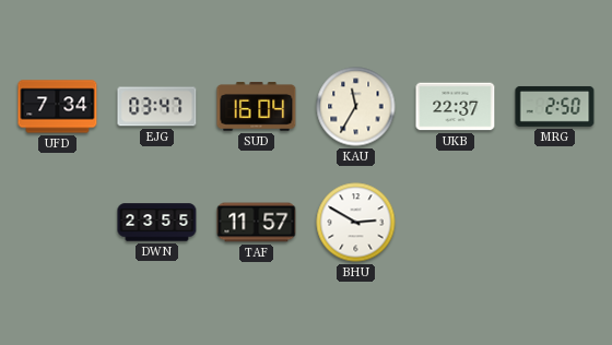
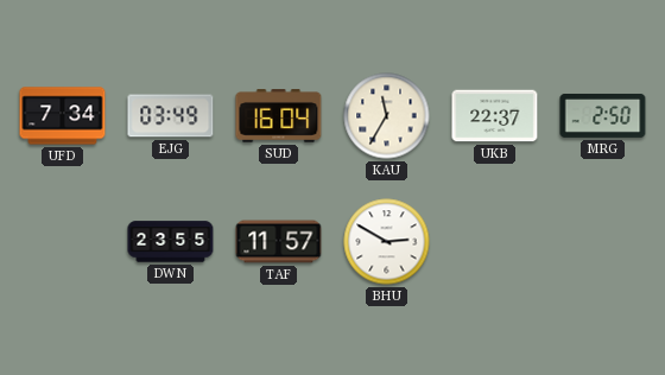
EJG: 03:47 -> 03:49 (171, 116)
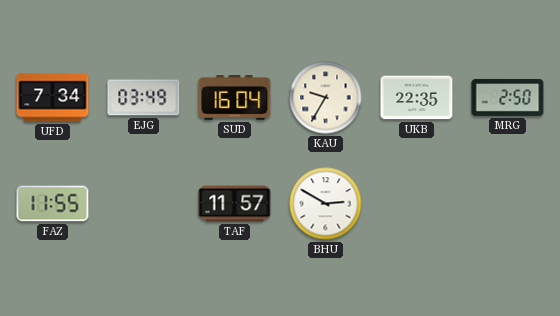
KAU: 11:35 -> 9:35 (326, 98)
UKB: 22:37 -> 22:35 (417, 98)
FAZ: none -> 11:55 (53, 204)
DWN: 23:55 -> none (171, 242)
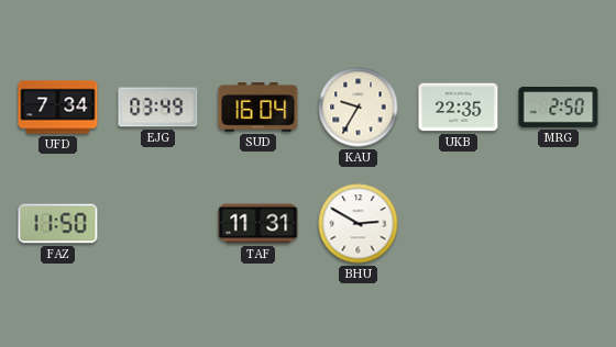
FAZ: 11:55 -> 11:50 (58, 224)
TAF: 11:57 -> 11:31 (258, 224)
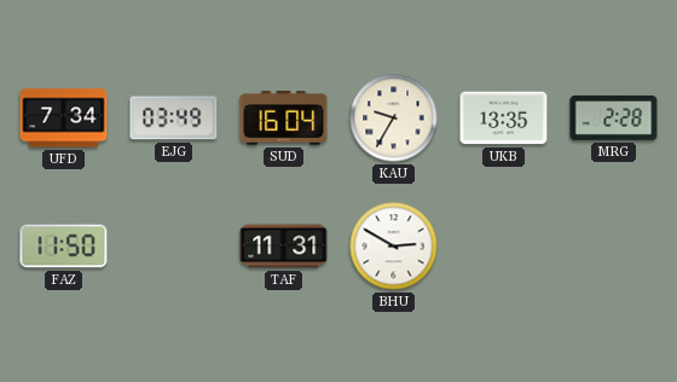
UKB: 22:35 -> 13:35 (504, 118)
MRG: 2:50 -> 2:28 (614, 117)
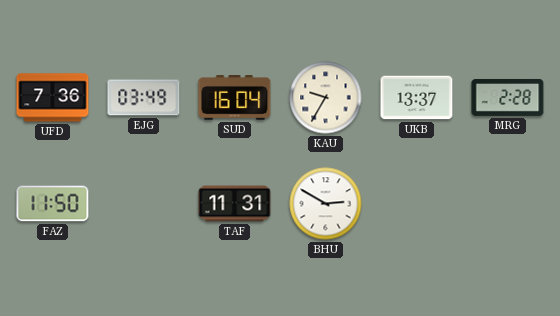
UFD: 7:34 -> 7:36 (53, 98)
UKB: 13:35 -> 13:37 (417, 98)
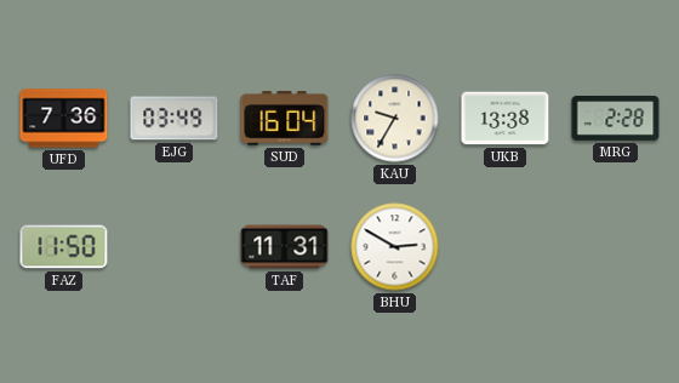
UKB: 13:37 -> 13:38 (506, 119)
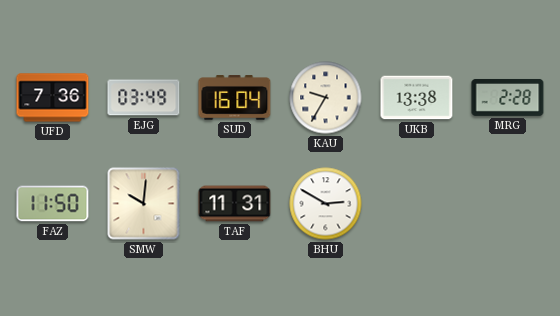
SMW: none -> 10:01 (144, 204)
